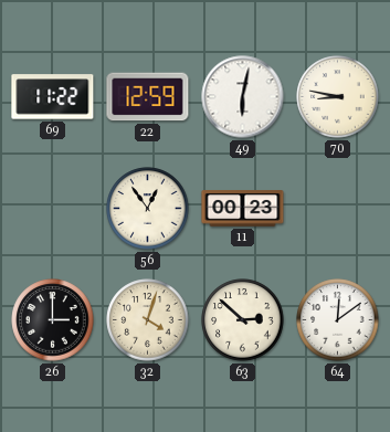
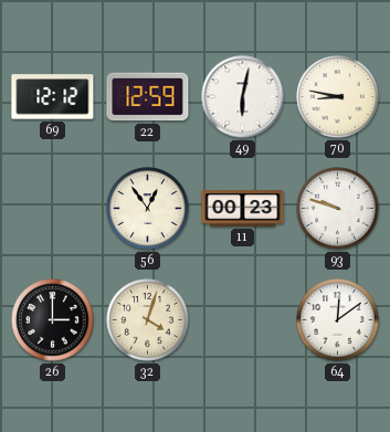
69: 11:22 -> 12:12 (53, 97)
93: none -> 9:48 (338, 209)
63: 2:52 -> none (243, 320)
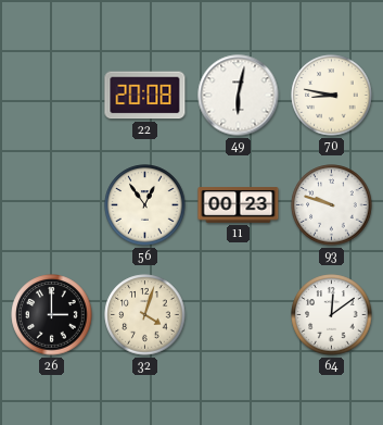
69: 12:12 -> none (53, 97)
22: 12:59 -> 20:08 (145, 96)
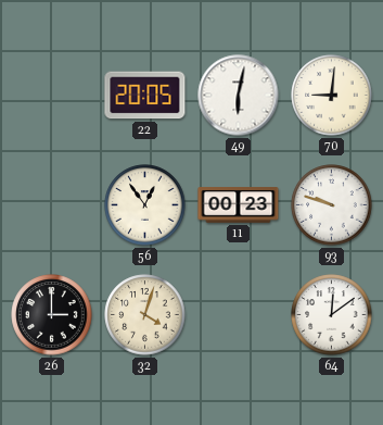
22: 20:08 -> 20:05 (145, 96)
70: 8:47 -> 9:01 (332, 96)
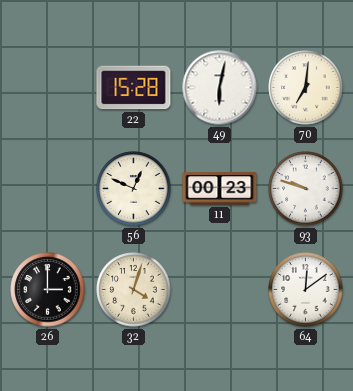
22: 20:05 -> 15:28 (134, 88)
70: 9:01 -> 7:01 (306, 88)
56: 12:54 -> 12:49 (134, 189)
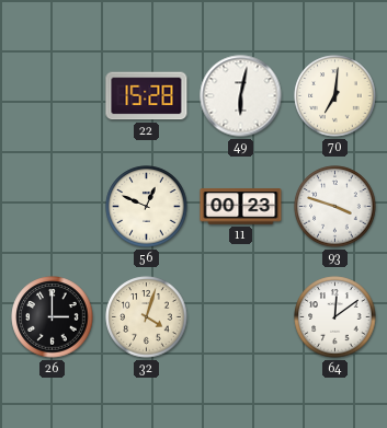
93: 9:48 -> 3:48 (335, 207)
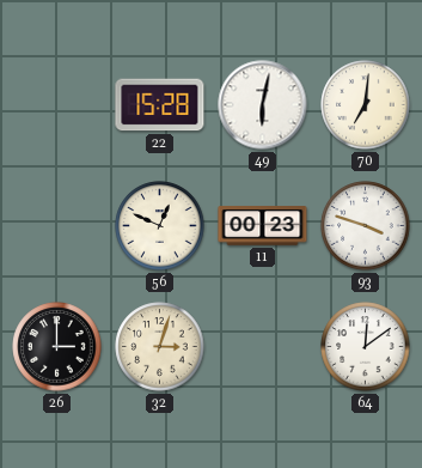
32: 4:03 -> 3:03 (160, 347)
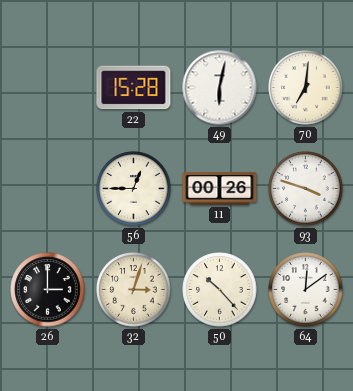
56: 12:49 -> 12:45 (134, 189)
11: 00:23 -> 00:26 (220, 189)
50: none -> 10:23 (220, 290)
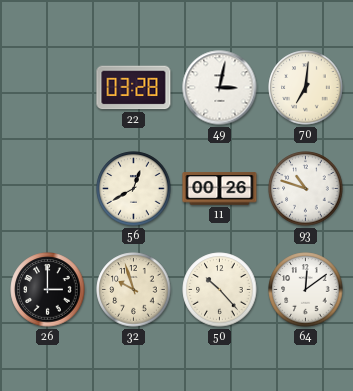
22: 15:28 -> 03:28 (134, 88)
49: 6:02 -> 3:02 (220, 88)
56: 12:45 -> 12:40 (134, 189)
93: 3:48 -> 10:48 (306, 189)
32: 3:03 -> 9:57 (134, 290)
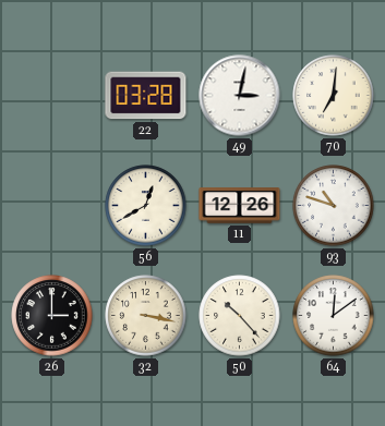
11: 00:26 -> 12:26 (240, 206)
32: 9:57 -> 3:17 (146, 316)
